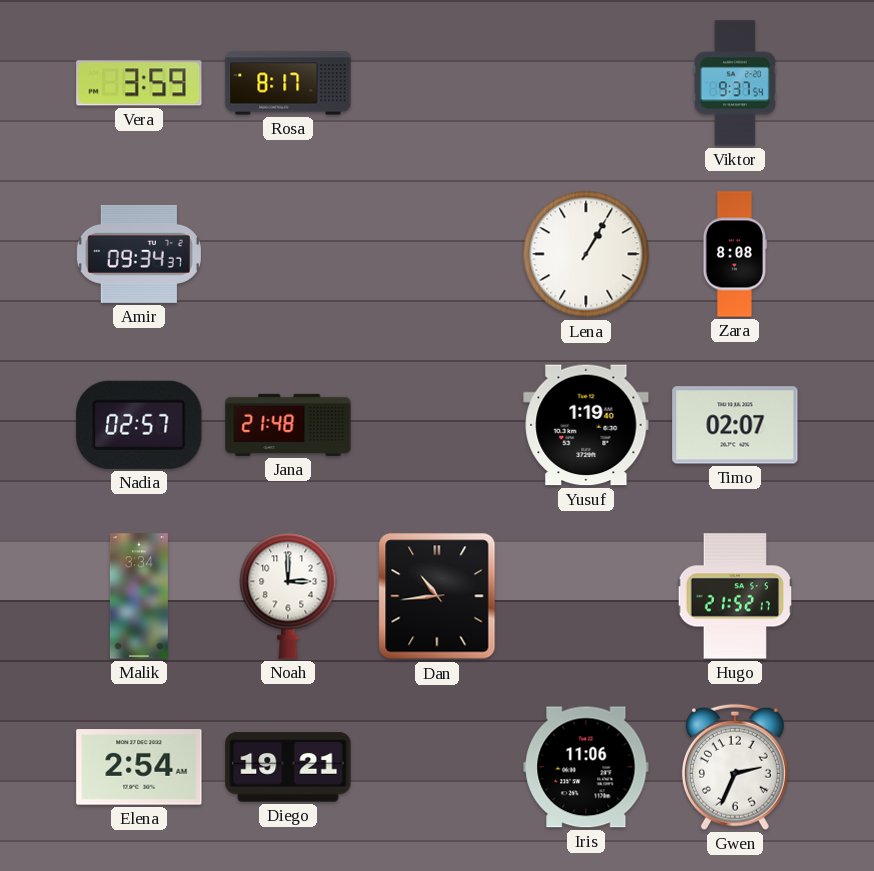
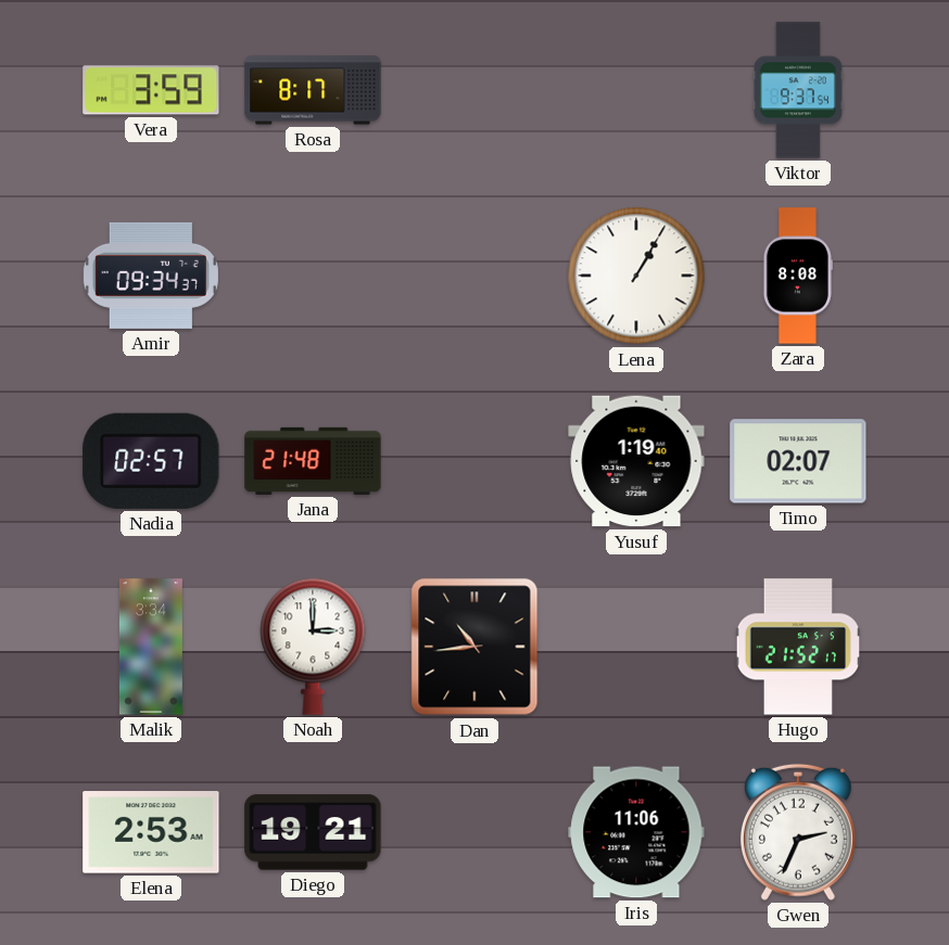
Elena: 2:54 -> 2:53 (151, 832)
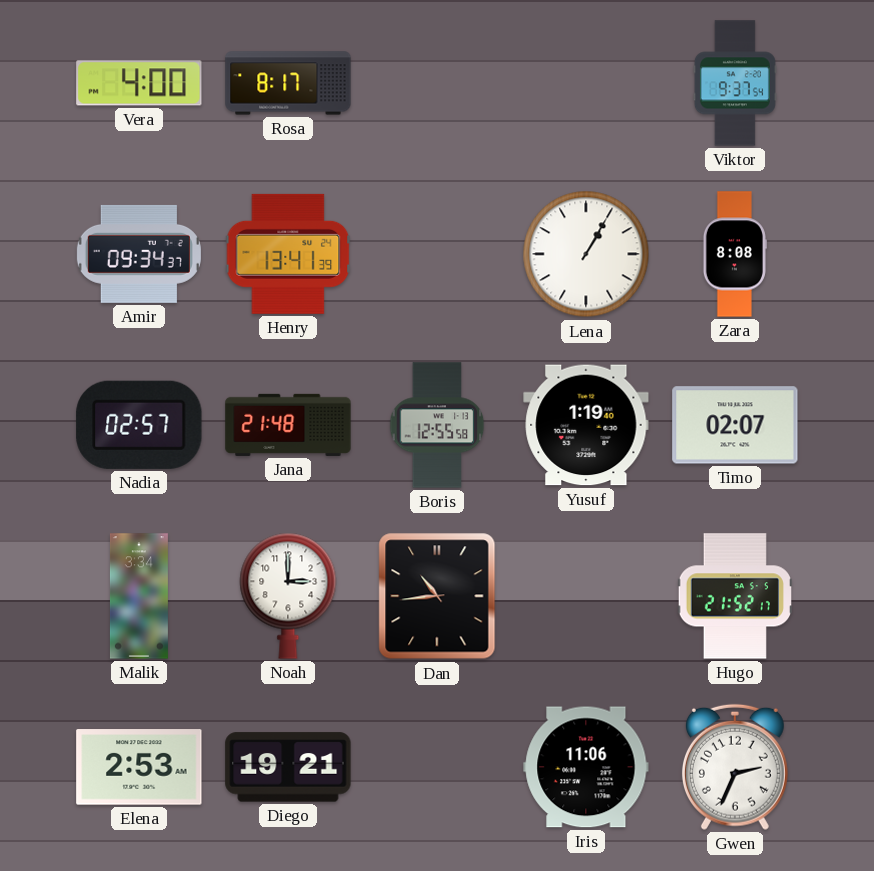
Vera: 3:59 -> 4:00 (139, 83)
Henry: none -> 13:41 (288, 254)
Boris: none -> 12:55 (437, 425)
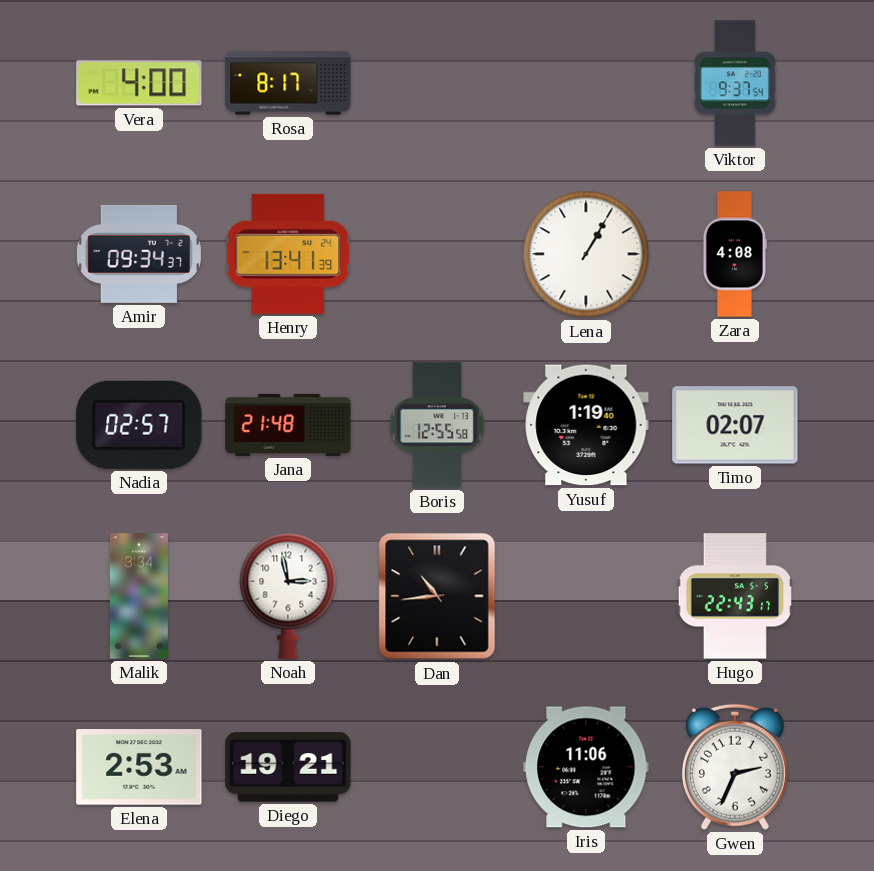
Zara: 8:08 -> 4:08 (735, 254)
Noah: 3:00 -> 2:58 (288, 596)
Hugo: 21:52 -> 22:43 (734, 596)
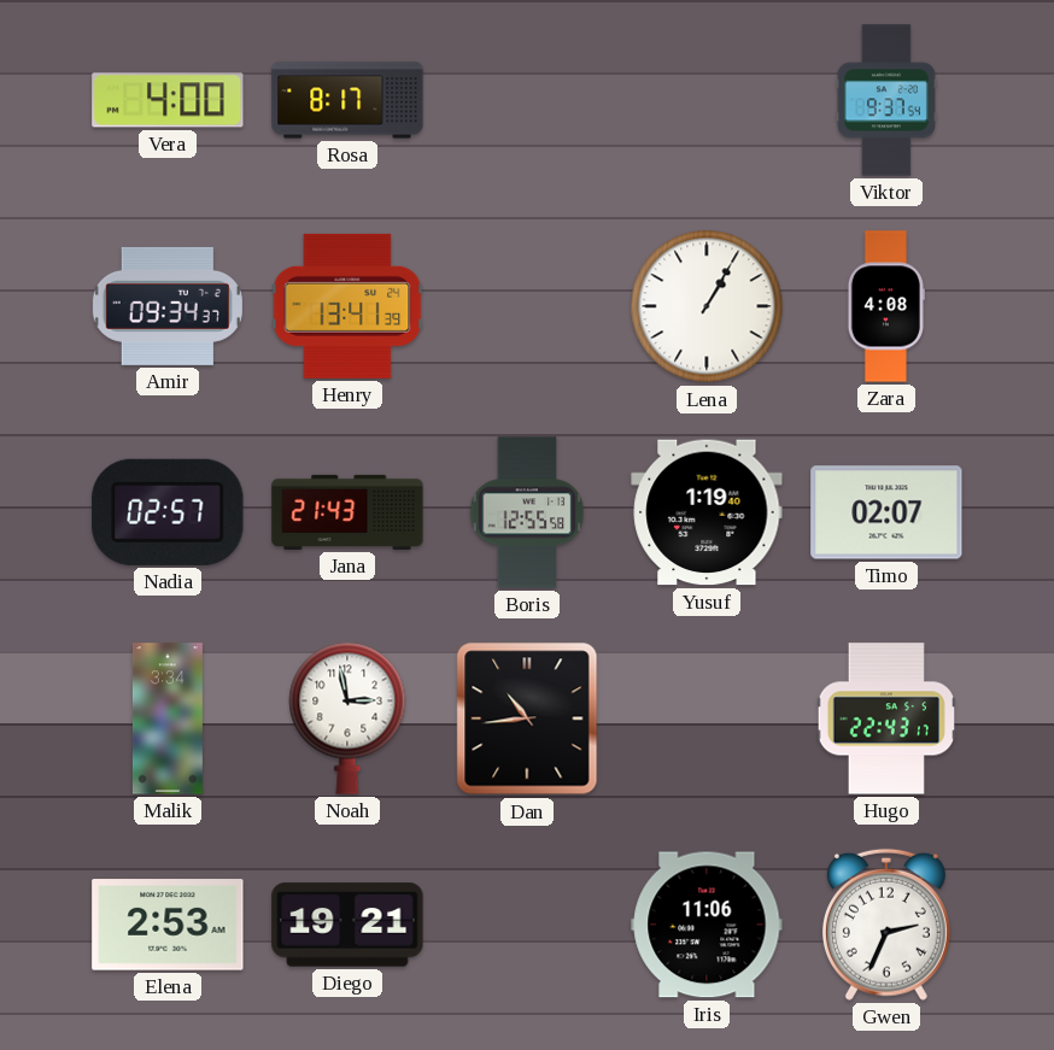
Jana: 21:48 -> 21:43 (347, 512)
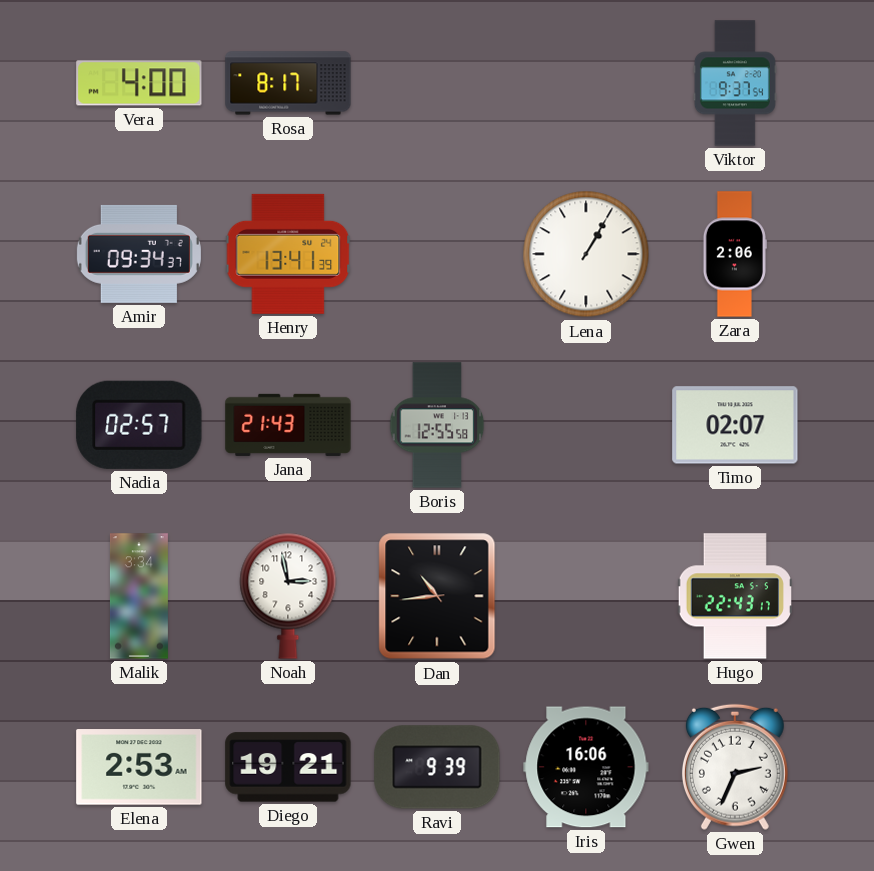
Zara: 4:08 -> 2:06 (735, 254)
Yusuf: 1:19 -> none (707, 512)
Ravi: none -> 9:39 (437, 767)
Iris: 11:06 -> 16:06 (586, 767)
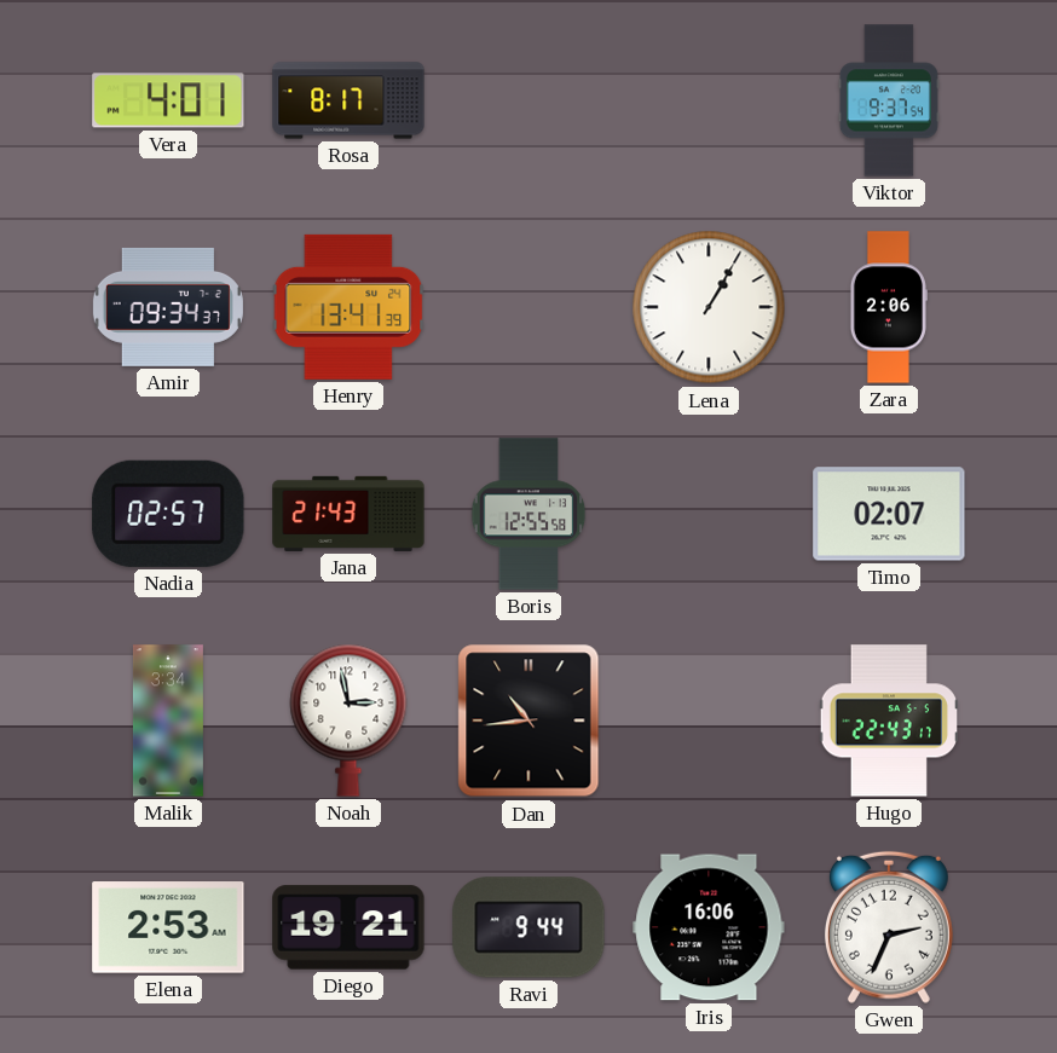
Vera: 4:00 -> 4:01 (168, 100)
Ravi: 9:39 -> 9:44 (528, 927)
